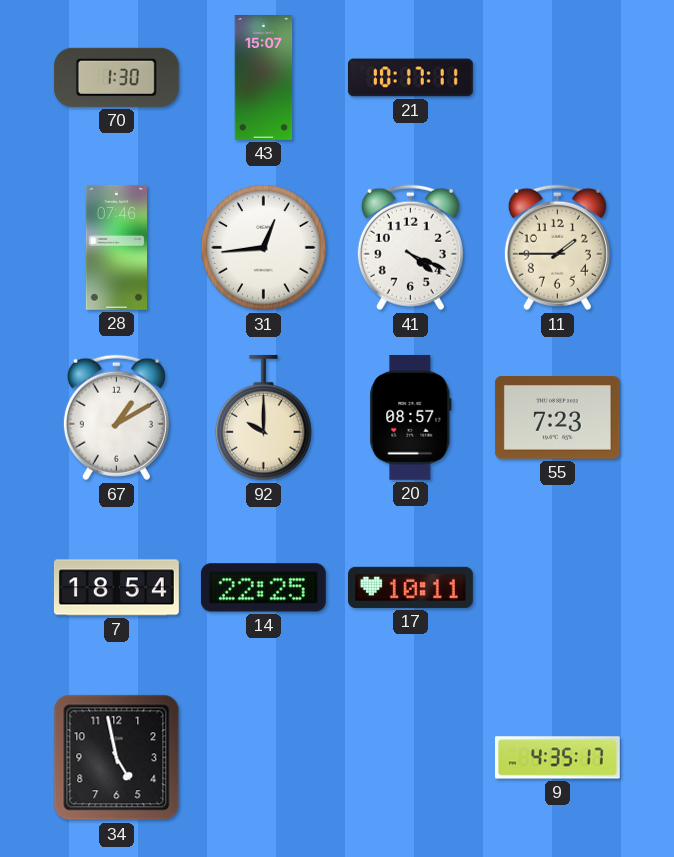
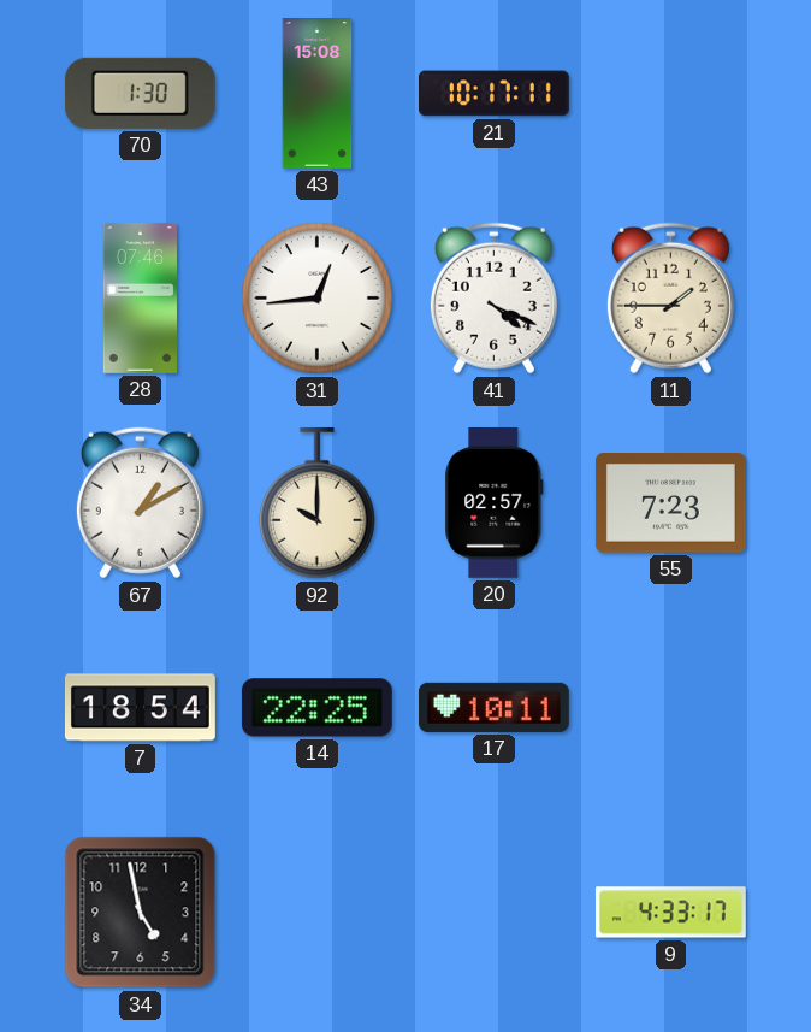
43: 15:07 -> 15:08 (318, 94)
20: 08:57 -> 02:57 (495, 502)
9: 4:35 -> 4:33 (670, 913)
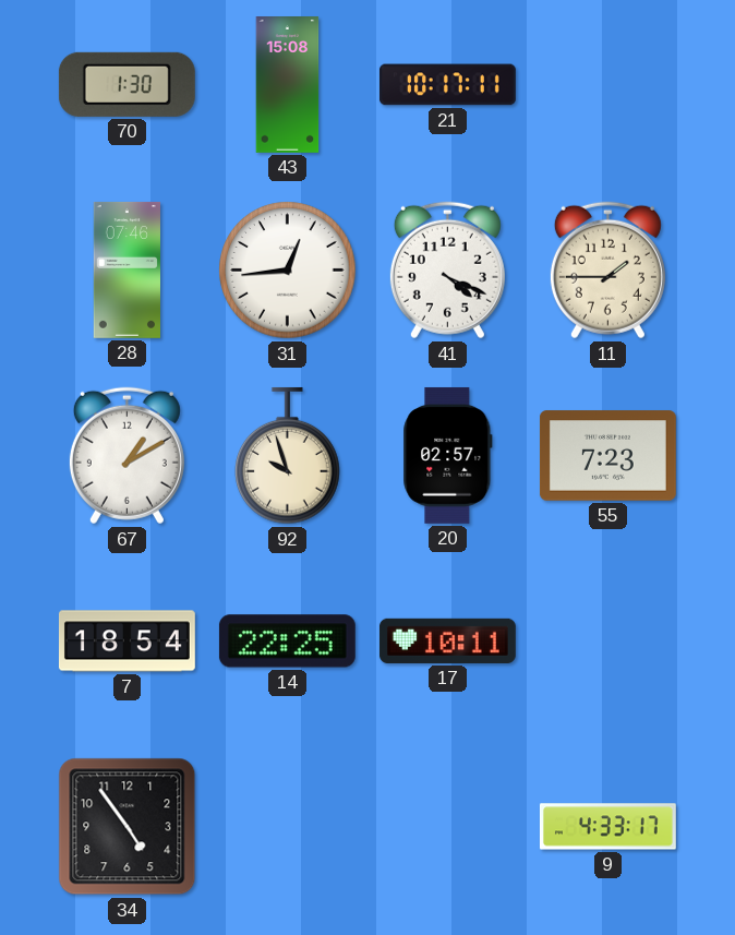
92: 10:00 -> 9:57 (288, 456)
34: 4:58 -> 4:54 (128, 827)
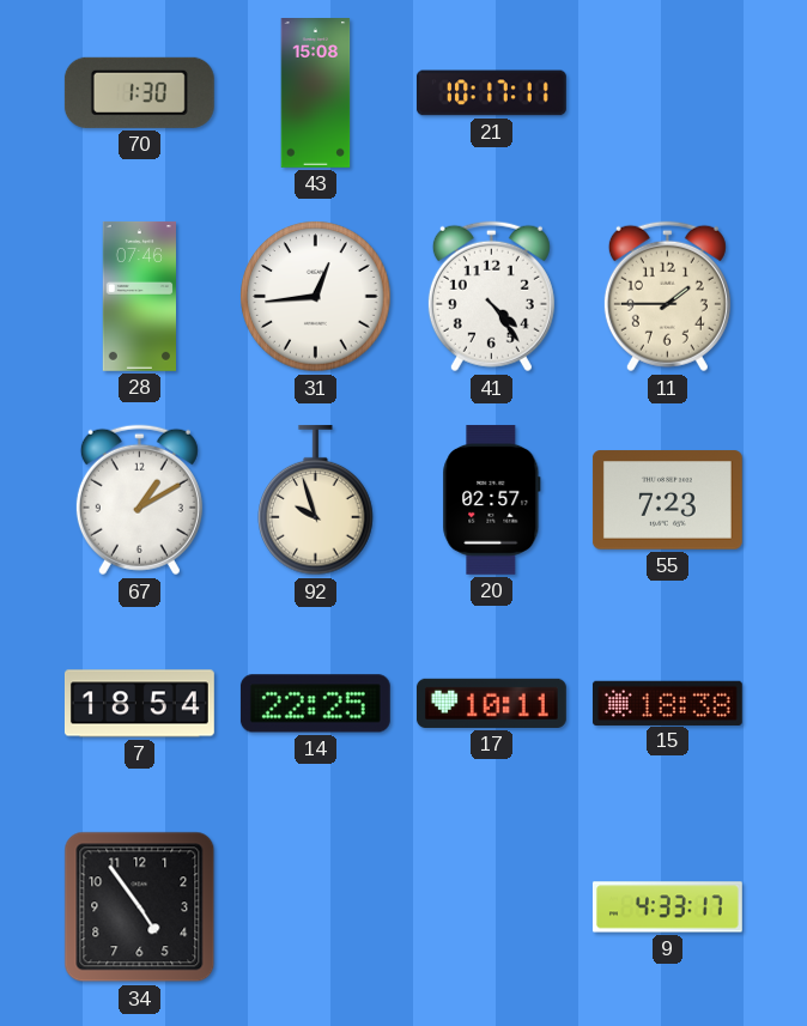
41: 4:19 -> 4:24 (491, 297)
15: none -> 18:38 (667, 703)
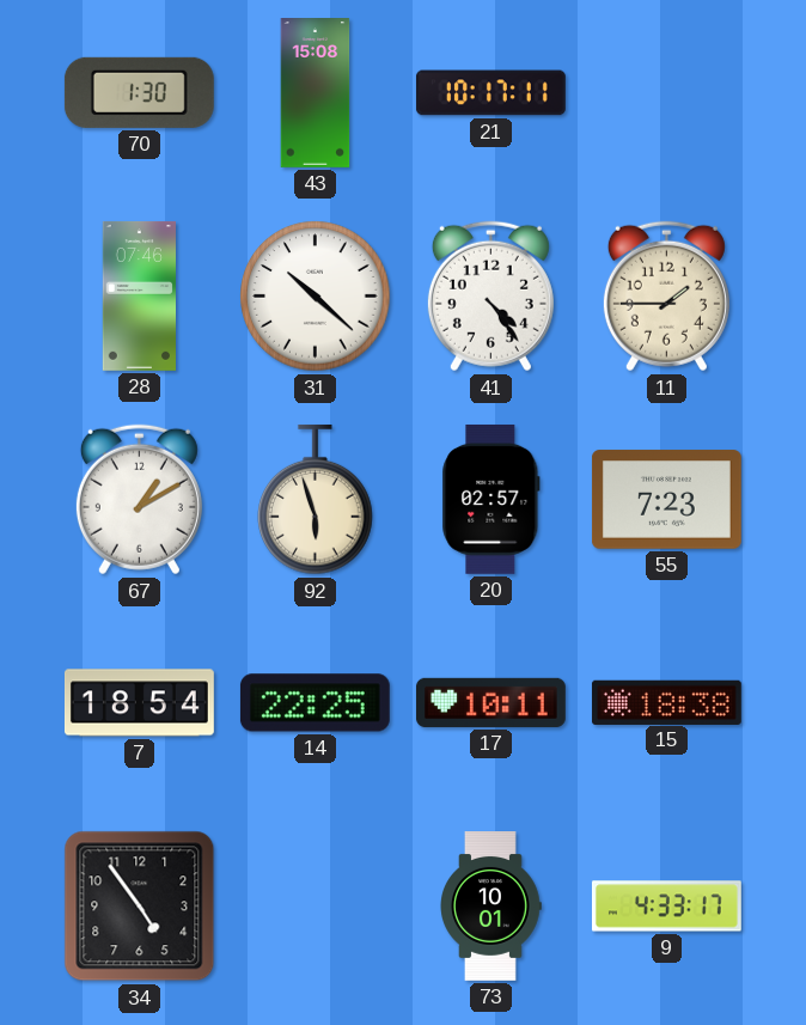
31: 12:44 -> 10:22 (316, 297)
92: 9:57 -> 5:57 (316, 500)
73: none -> 10:01 (490, 907)
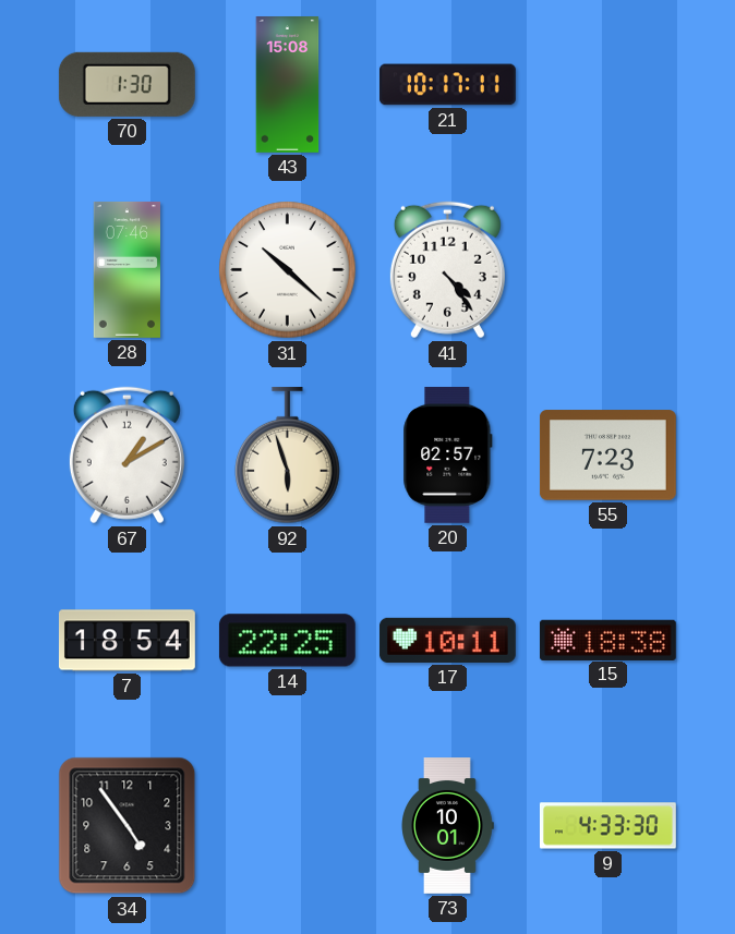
11: 1:45 -> none (666, 297)
9: 4:33:17 -> 4:33:30 (607, 826)
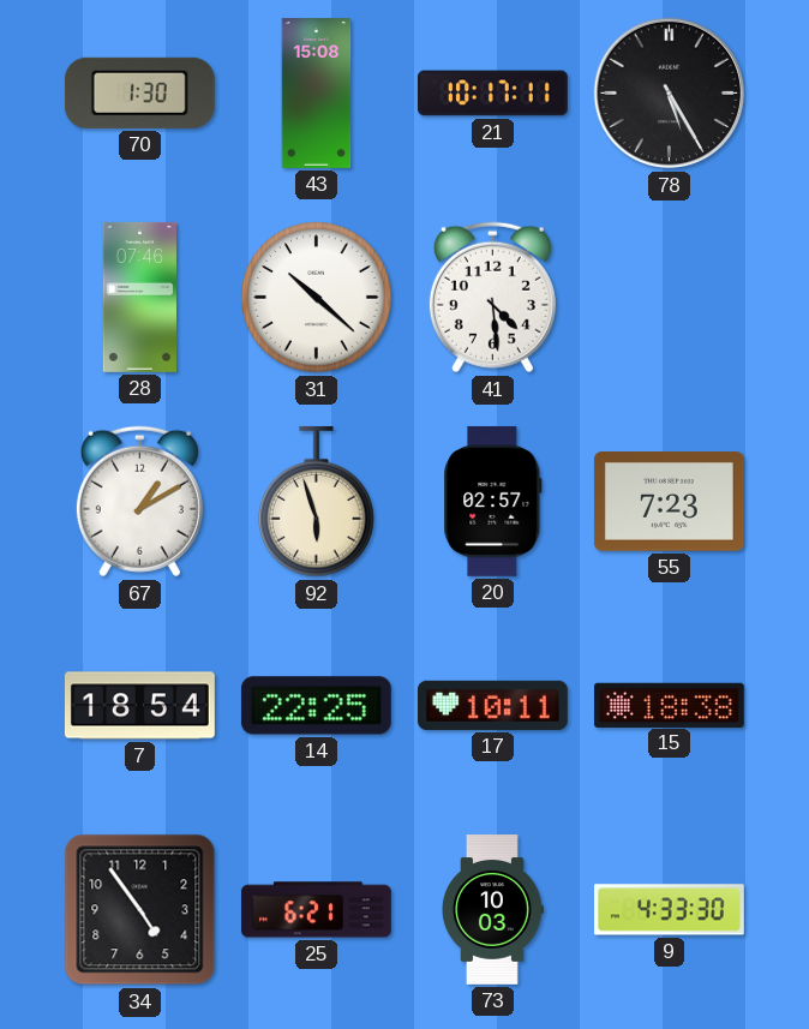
78: none -> 5:25 (670, 94)
41: 4:24 -> 4:29 (492, 298)
25: none -> 6:21 (316, 910)
73: 10:01 -> 10:03 (492, 910)
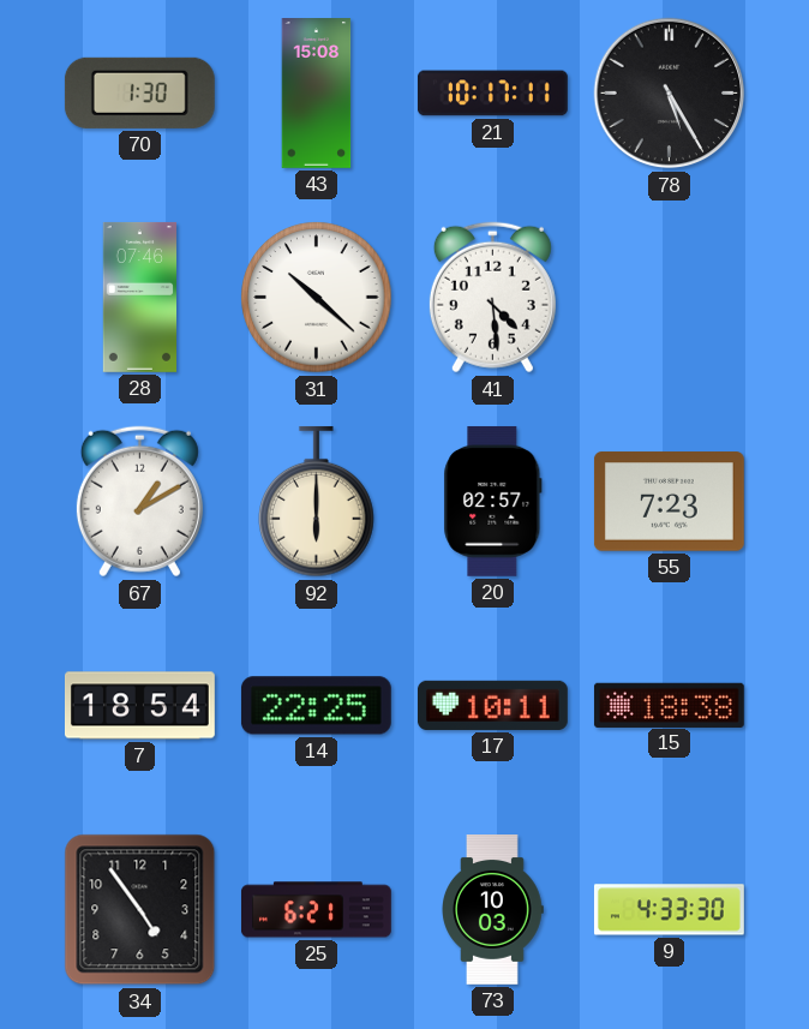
92: 5:57 -> 6:00 (317, 502)
